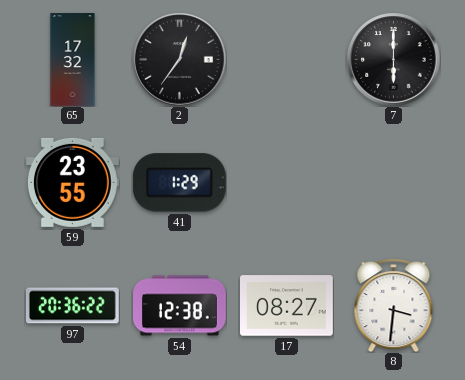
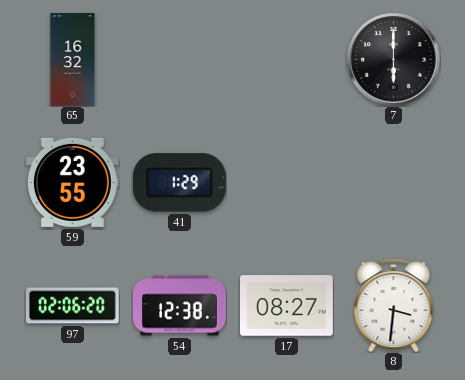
65: 17:32 -> 16:32 (73, 60)
2: 12:36 -> none (179, 59)
97: 20:36 -> 02:06 (72, 306)
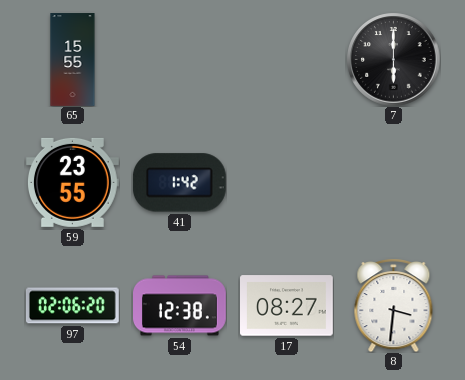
65: 16:32 -> 15:55 (73, 60)
41: 1:29 -> 1:42 (179, 183)
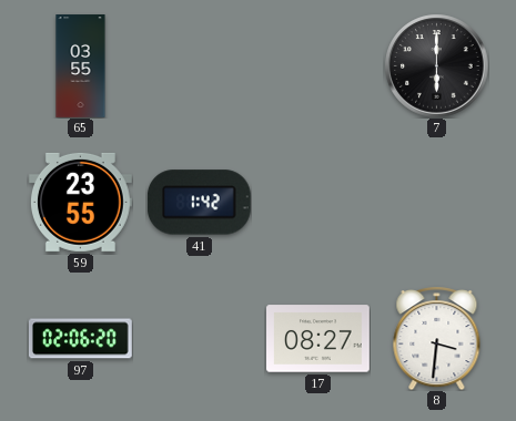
65: 15:55 -> 03:55 (81, 66)
54: 12:38 -> none (180, 306)
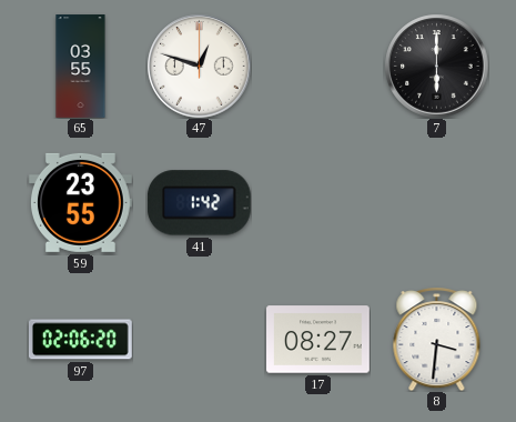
47: none -> 12:48 (199, 66)
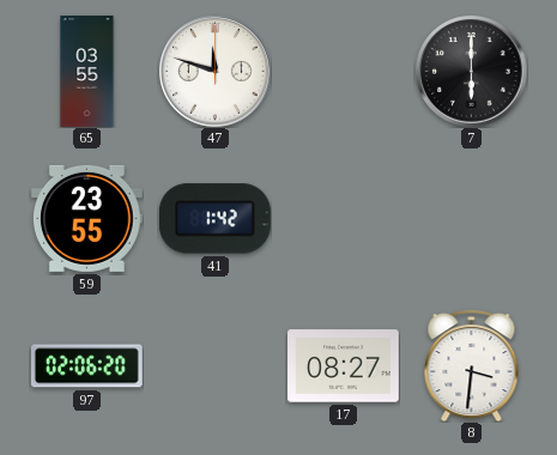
47: 12:48 -> 11:48 (214, 71)
